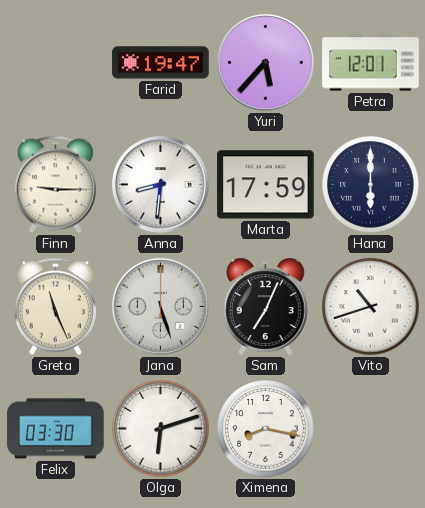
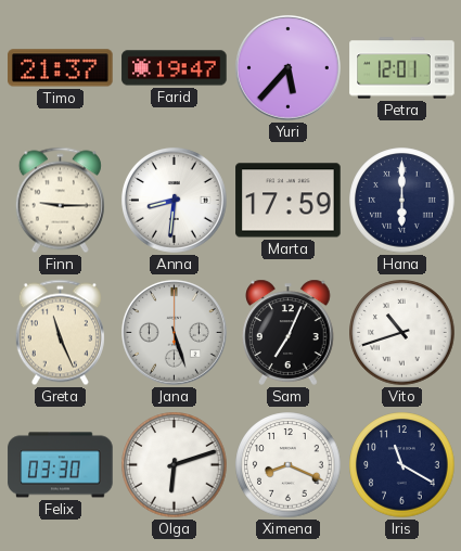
Timo: none -> 21:37 (61, 68)
Ximena: 8:17 -> 8:19 (289, 465)
Iris: none -> 11:20 (402, 465)
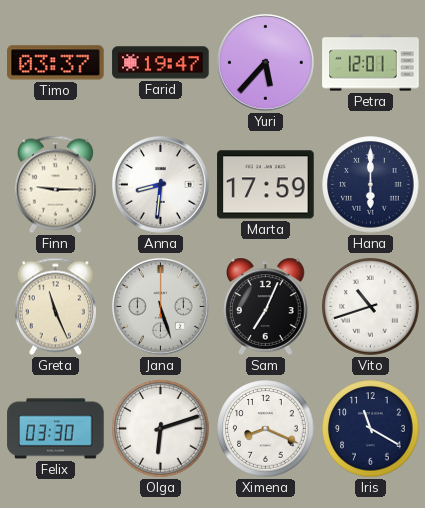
Timo: 21:37 -> 03:37 (56, 63)
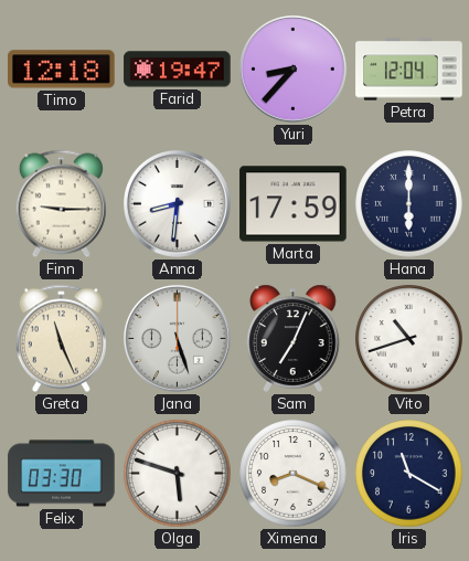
Timo: 03:37 -> 12:18 (62, 70)
Yuri: 5:37 -> 8:37 (292, 68)
Petra: 12:01 -> 12:04 (409, 70)
Olga: 6:12 -> 5:48 (178, 474)
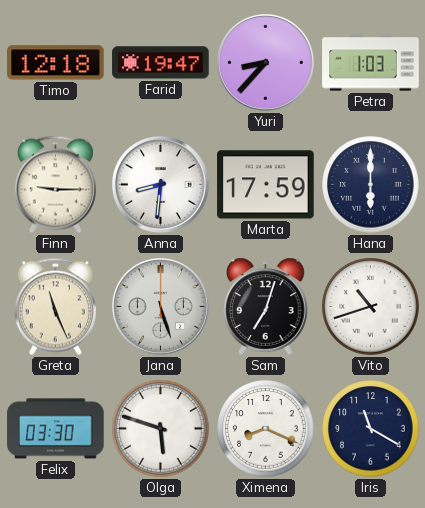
Petra: 12:04 -> 1:03 (371, 63)
Sam: 7:04 -> 7:03 (266, 306)
